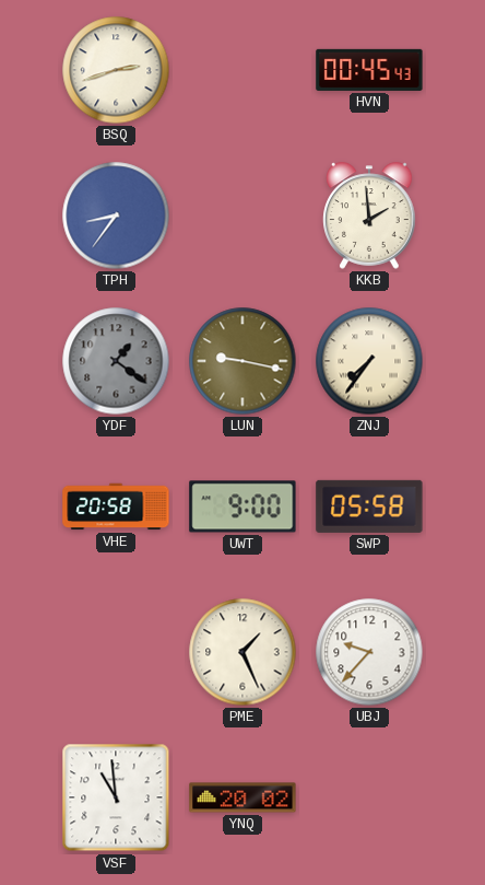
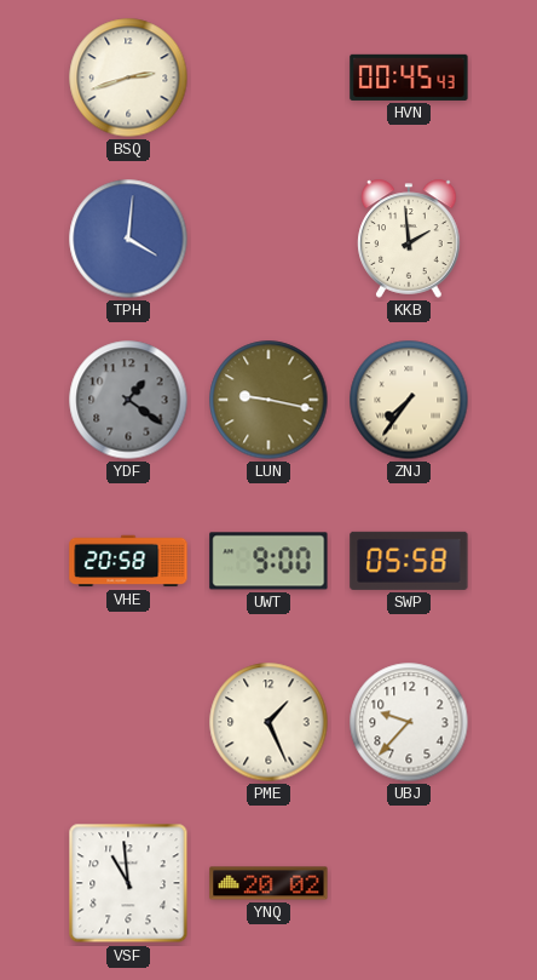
TPH: 8:36 -> 4:01 (128, 239)
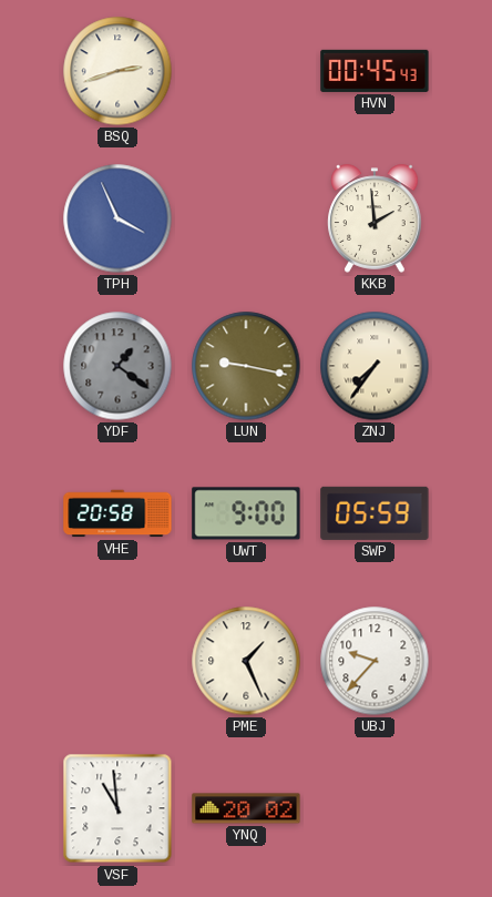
TPH: 4:01 -> 3:56 (117, 218)
SWP: 05:58 -> 05:59 (375, 513)
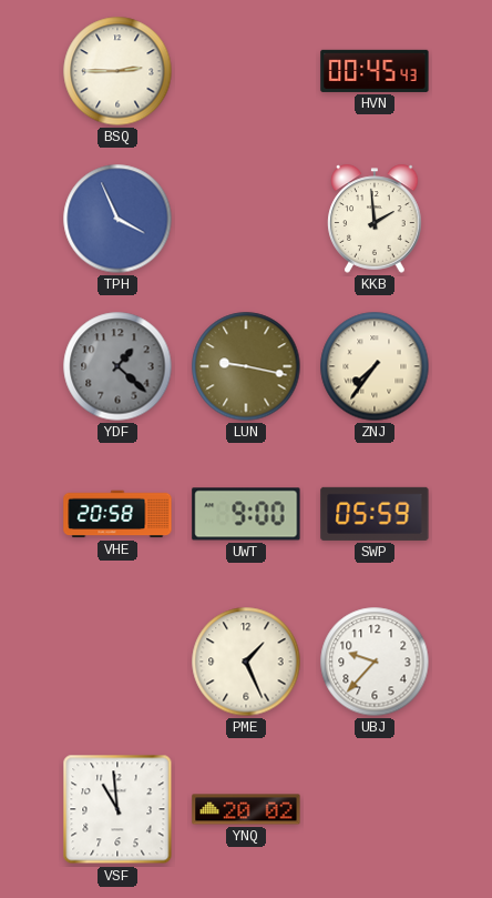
BSQ: 2:42 -> 2:45 (117, 71)
YDF: 1:21 -> 1:22 (117, 366)
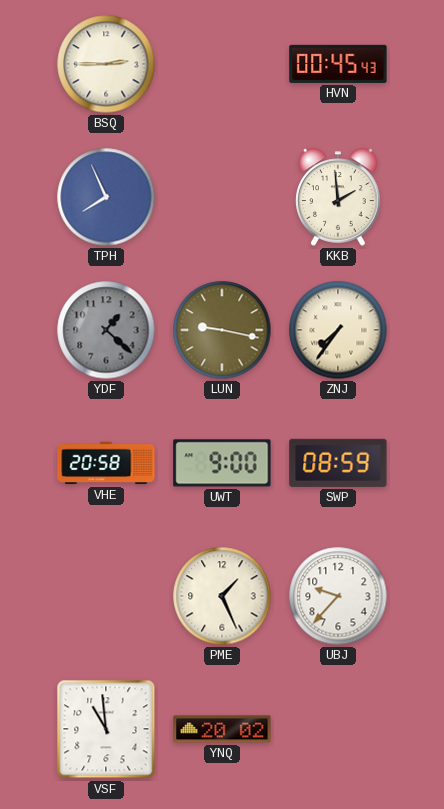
TPH: 3:56 -> 7:56 (106, 197)
SWP: 05:59 -> 08:59 (338, 463)
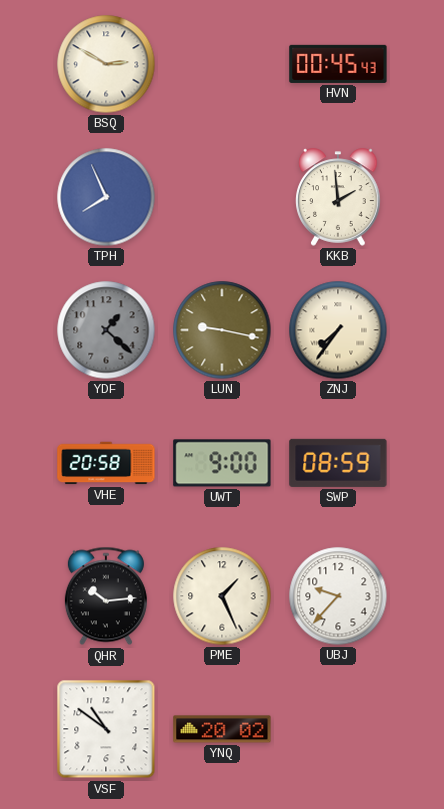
BSQ: 2:45 -> 2:50 (106, 64)
QHR: none -> 10:14 (106, 596)
VSF: 10:59 -> 10:51 (106, 729)
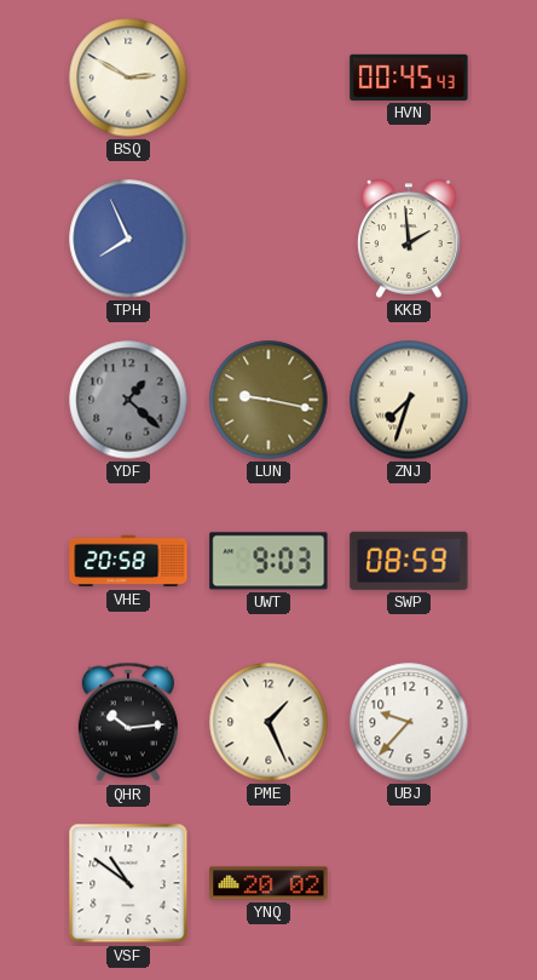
ZNJ: 7:36 -> 7:33 (409, 400)
UWT: 9:00 -> 9:03 (268, 561)
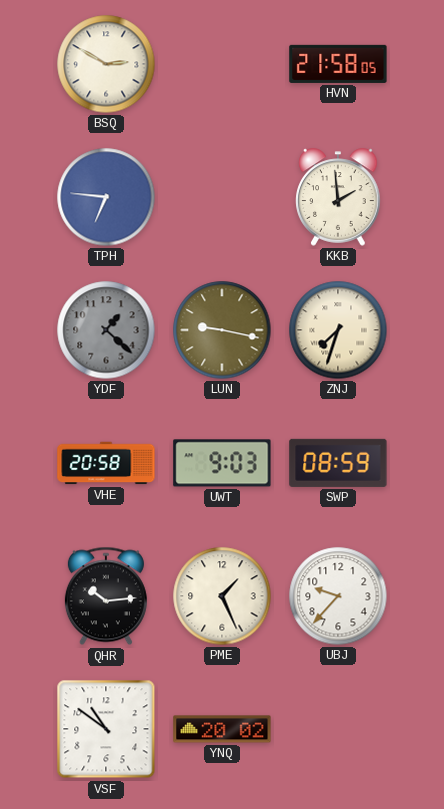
HVN: 00:45 -> 21:58 (338, 64)
TPH: 7:56 -> 6:46 (106, 197)
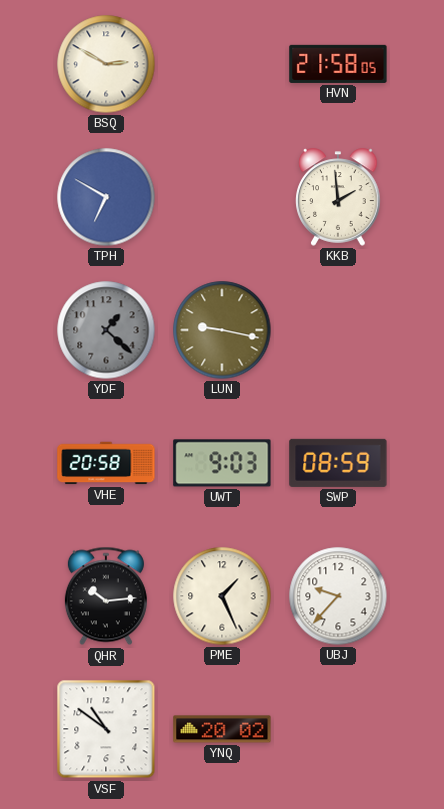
TPH: 6:46 -> 6:50 (106, 197)
ZNJ: 7:33 -> none (338, 330)
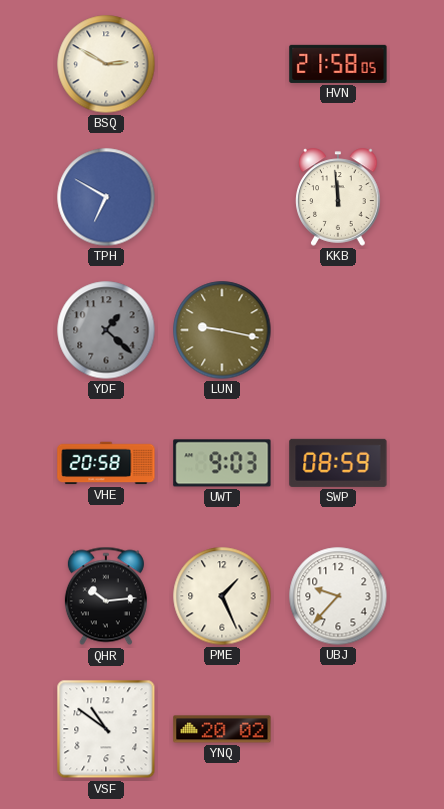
KKB: 1:59 -> 11:59 (338, 197)
